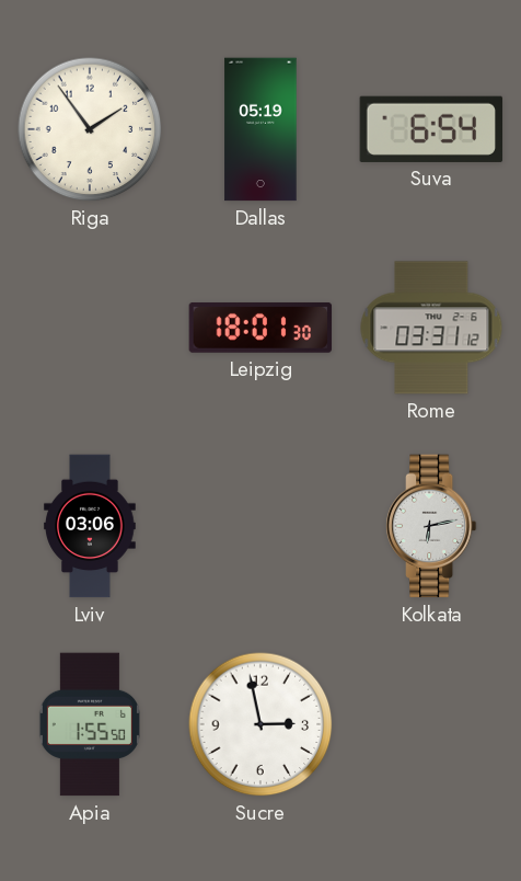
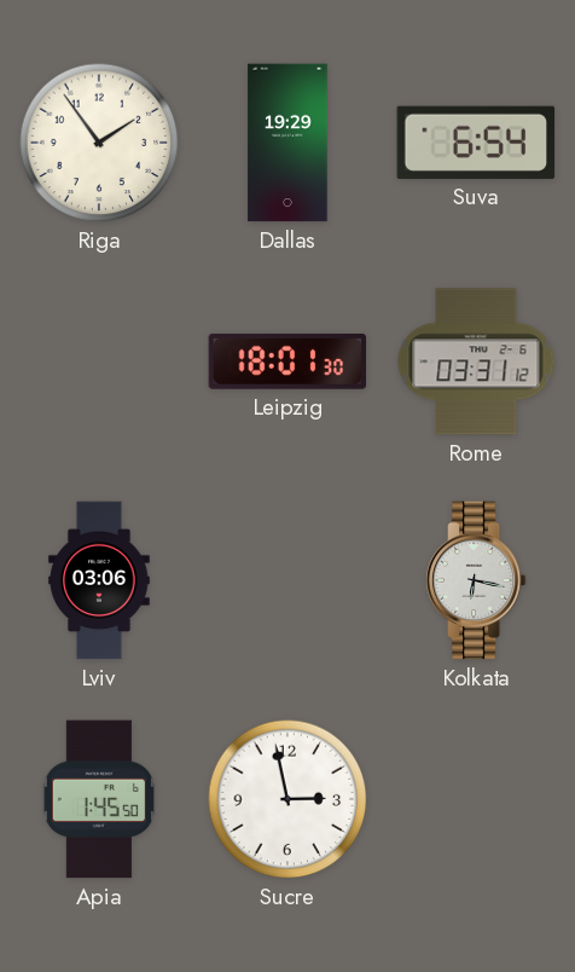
Dallas: 05:19 -> 19:29 (287, 143)
Kolkata: 6:13 -> 6:17 (476, 580)
Apia: 1:55 -> 1:45 (99, 799)
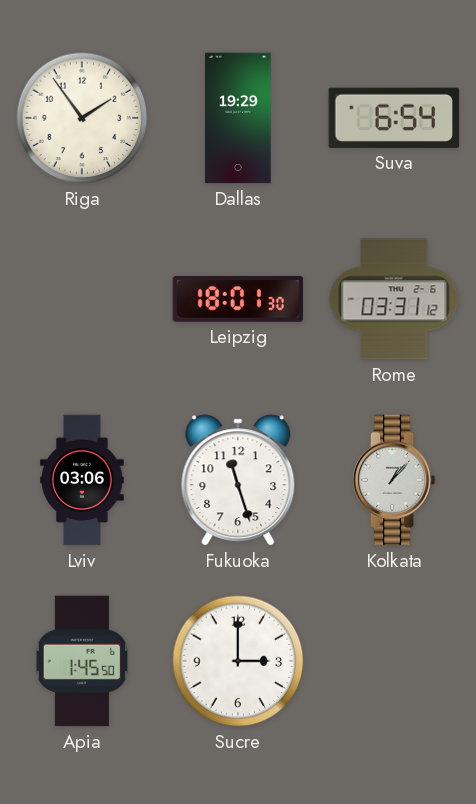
Fukuoka: none -> 11:27 (238, 480)
Kolkata: 6:17 -> 1:07 (394, 480)
Sucre: 2:58 -> 3:00 (238, 661)
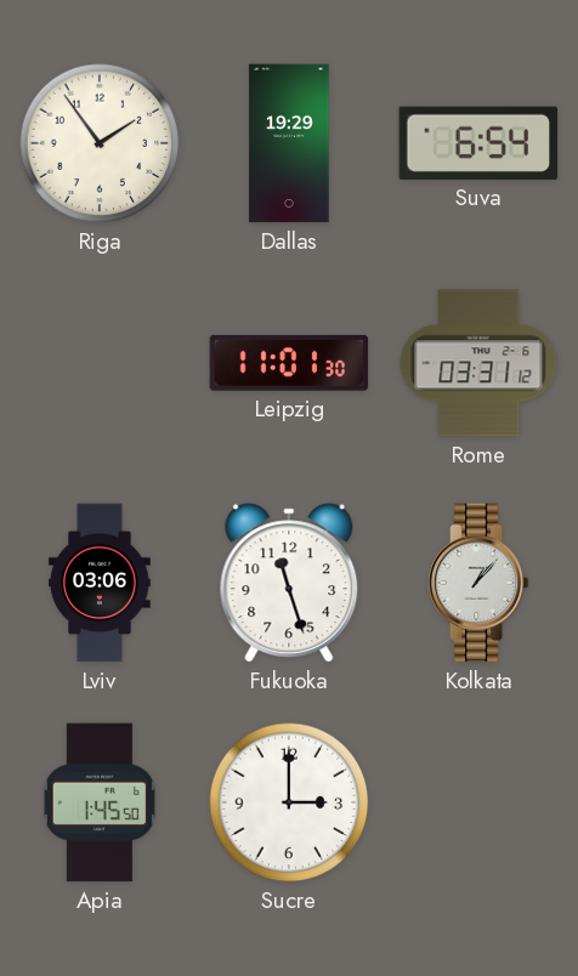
Leipzig: 18:01 -> 11:01 (289, 363)
